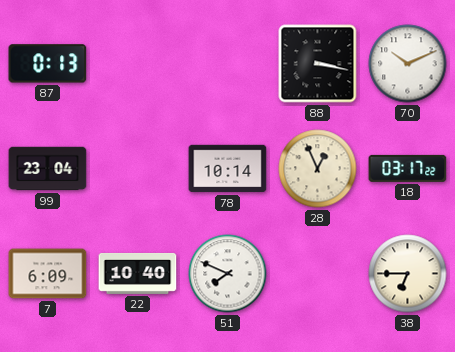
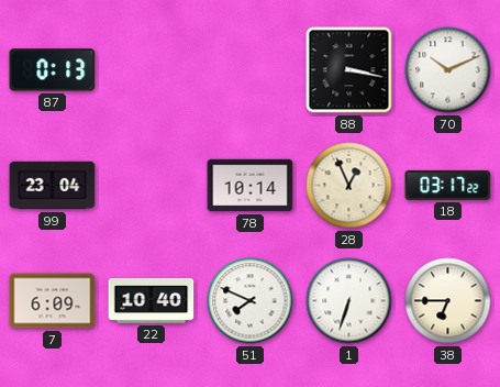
1: none -> 6:33 (349, 301)
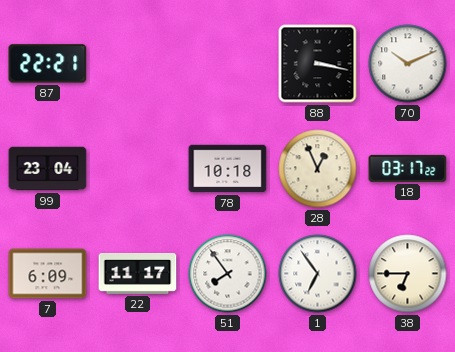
87: 0:13 -> 22:21 (48, 64)
78: 10:14 -> 10:18 (228, 169)
22: 10:40 -> 11:17 (138, 273)
51: 7:49 -> 7:54 (228, 274)
1: 6:33 -> 6:54 (318, 274)
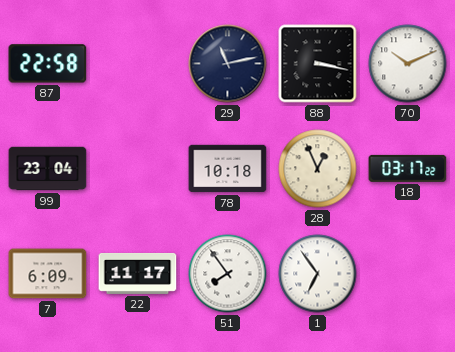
87: 22:21 -> 22:58 (48, 64)
29: none -> 11:13 (228, 64)
38: 6:45 -> none (408, 274)
